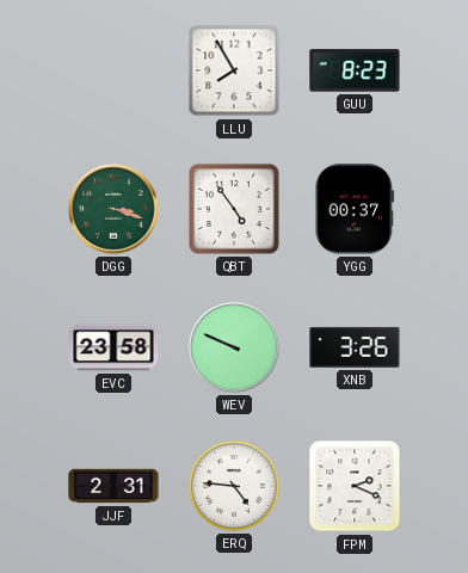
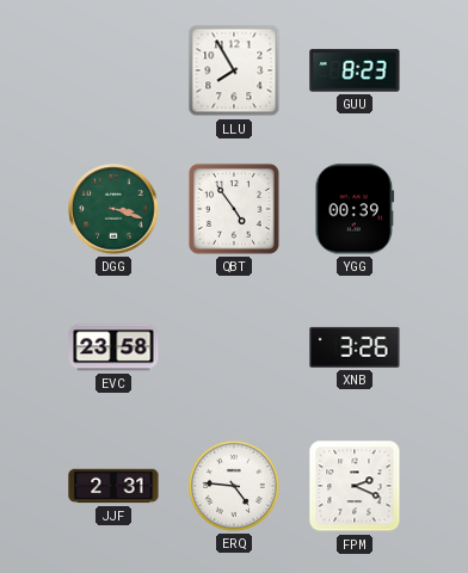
YGG: 00:37 -> 00:39 (355, 209)
WEV: 9:49 -> none (234, 347)
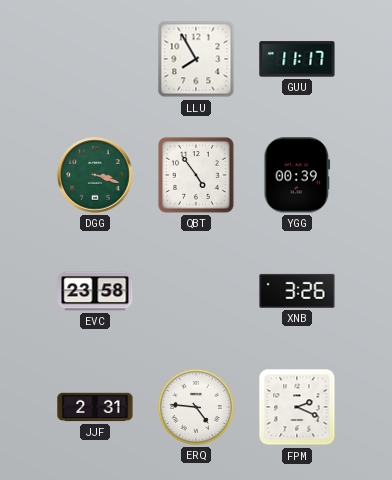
GUU: 8:23 -> 11:17 (297, 59)
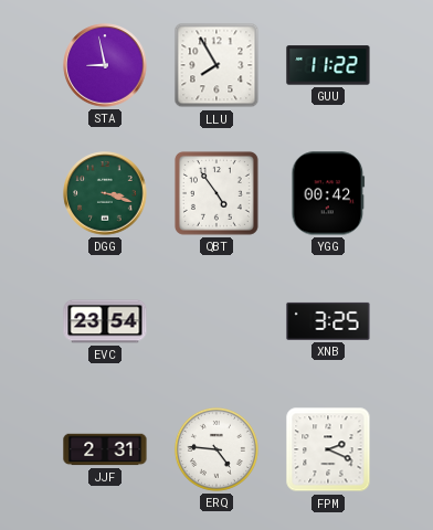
STA: none -> 8:58 (105, 65)
GUU: 11:17 -> 11:22 (328, 65)
YGG: 00:39 -> 00:42 (328, 193)
EVC: 23:58 -> 23:54 (105, 321)
XNB: 3:26 -> 3:25 (328, 321)
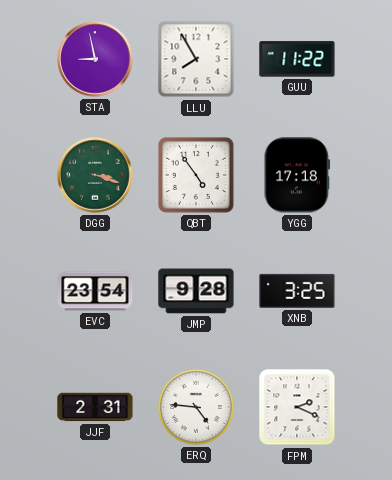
YGG: 00:42 -> 17:18 (297, 175)
JMP: none -> 9:28 (196, 291)
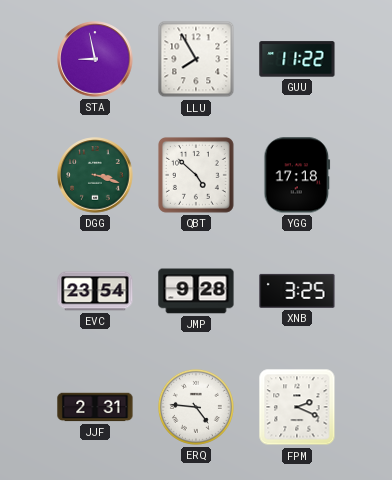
QBT: 4:54 -> 4:52 (196, 175)
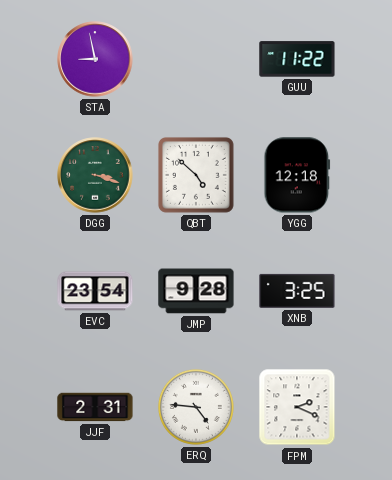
LLU: 7:55 -> none (196, 59)
YGG: 17:18 -> 12:18 (297, 175)
